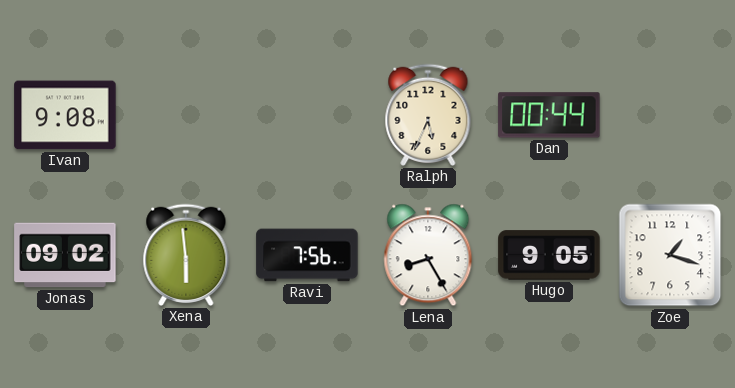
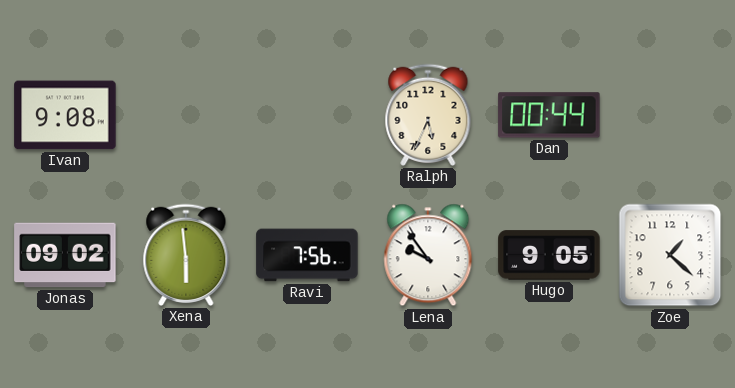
Lena: 8:25 -> 9:54 (428, 255)
Zoe: 1:18 -> 1:22 (670, 255)
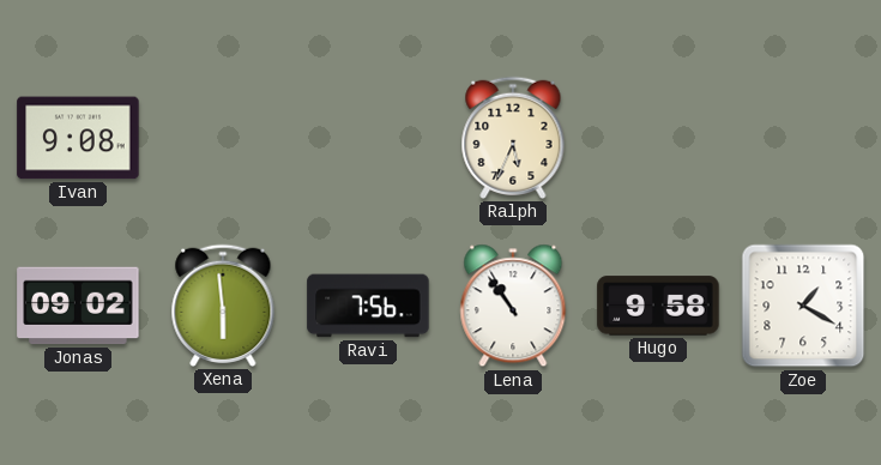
Dan: 00:44 -> none (549, 115)
Lena: 9:54 -> 10:54 (513, 306)
Hugo: 9:05 -> 9:58 (658, 306)
Zoe: 1:22 -> 1:20 (803, 306)
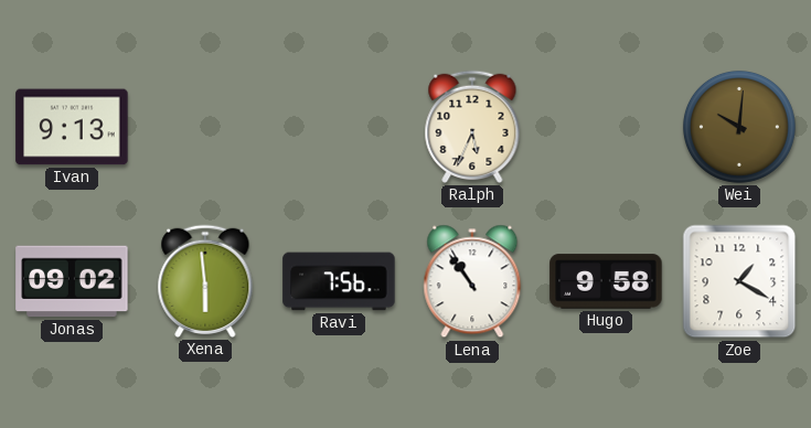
Ivan: 9:08 -> 9:13 (72, 127)
Wei: none -> 10:01 (739, 127)
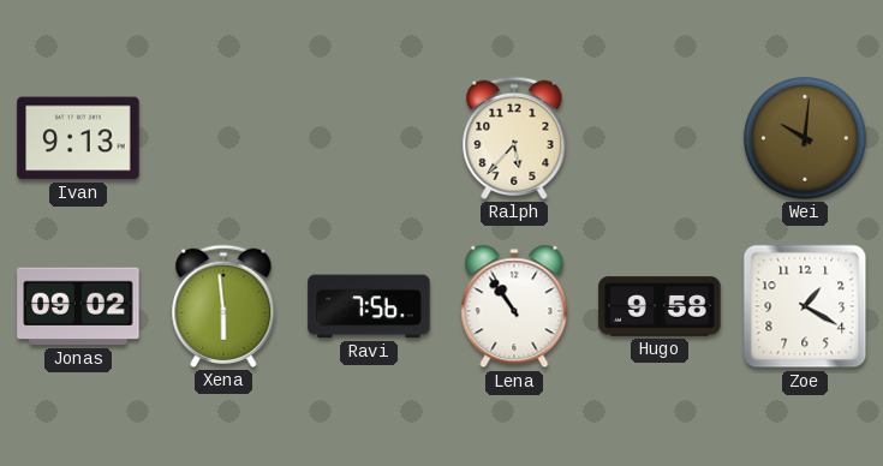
Ralph: 5:34 -> 5:37 (514, 138)
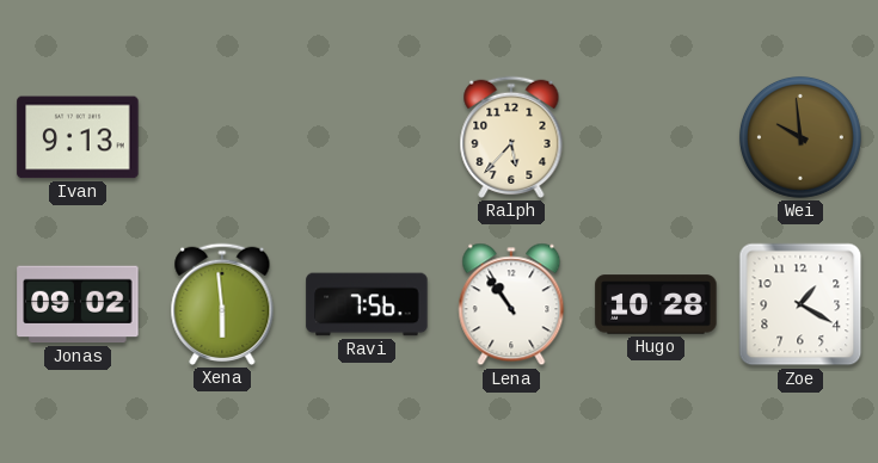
Wei: 10:01 -> 9:59 (800, 137)
Hugo: 9:58 -> 10:28 (656, 304)
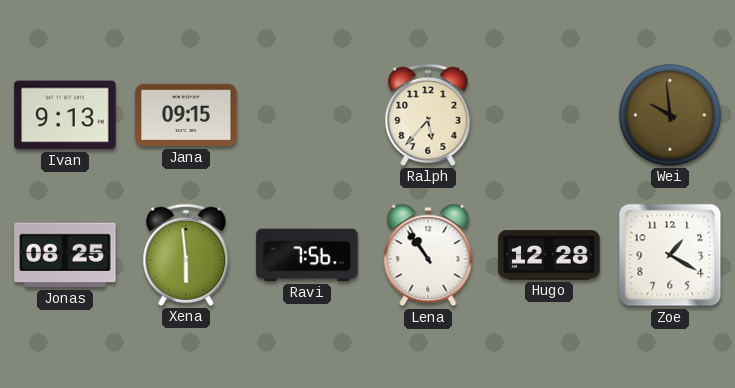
Jana: none -> 09:15 (186, 115)
Jonas: 09:02 -> 08:25 (65, 255)
Hugo: 10:28 -> 12:28 (549, 255)
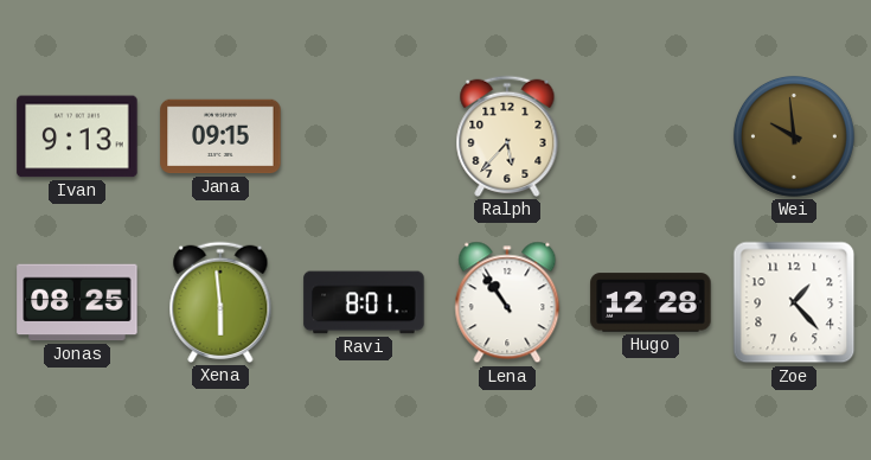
Ravi: 7:56 -> 8:01 (364, 302)
Zoe: 1:20 -> 1:23 (794, 302)
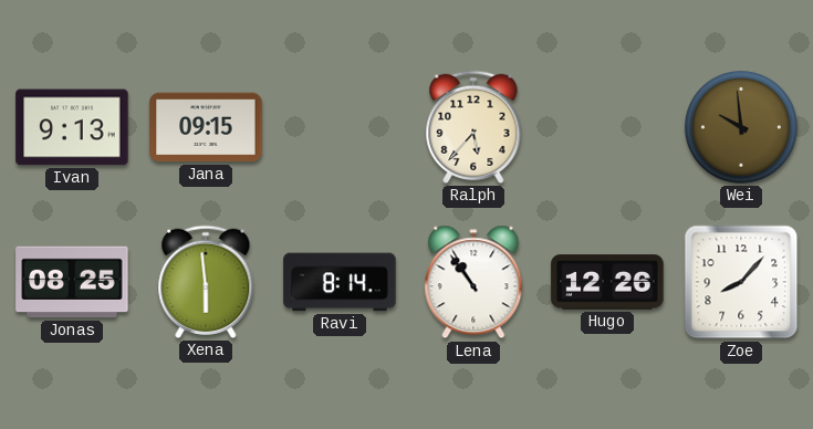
Ravi: 8:01 -> 8:14 (340, 282)
Hugo: 12:28 -> 12:26 (607, 282)
Zoe: 1:23 -> 8:07 (741, 282)
